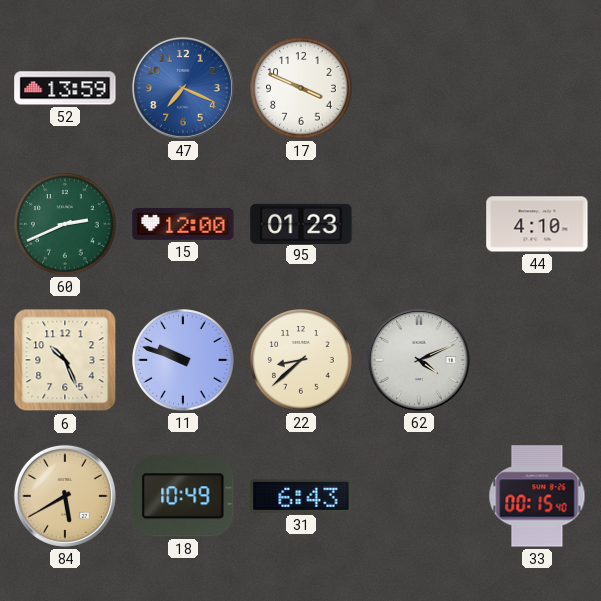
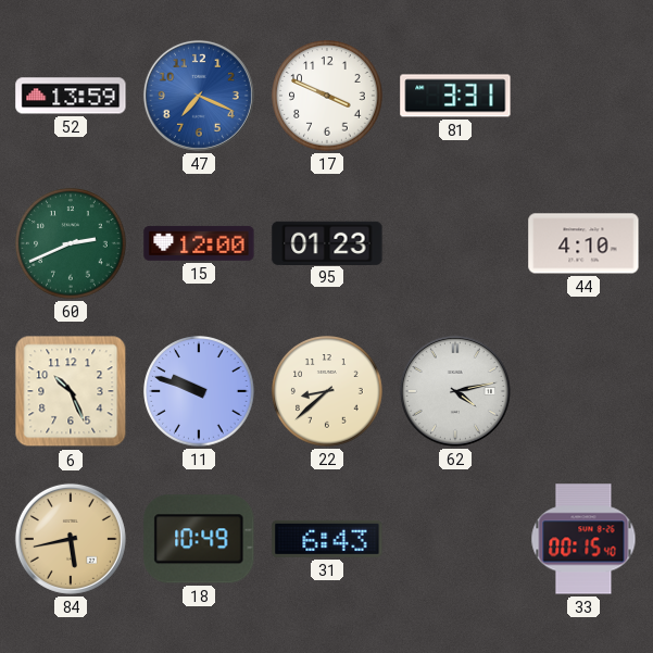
81: none -> 3:31 (455, 96)
62: 4:11 -> 4:13 (455, 391)
84: 5:40 -> 5:43 (71, 539)
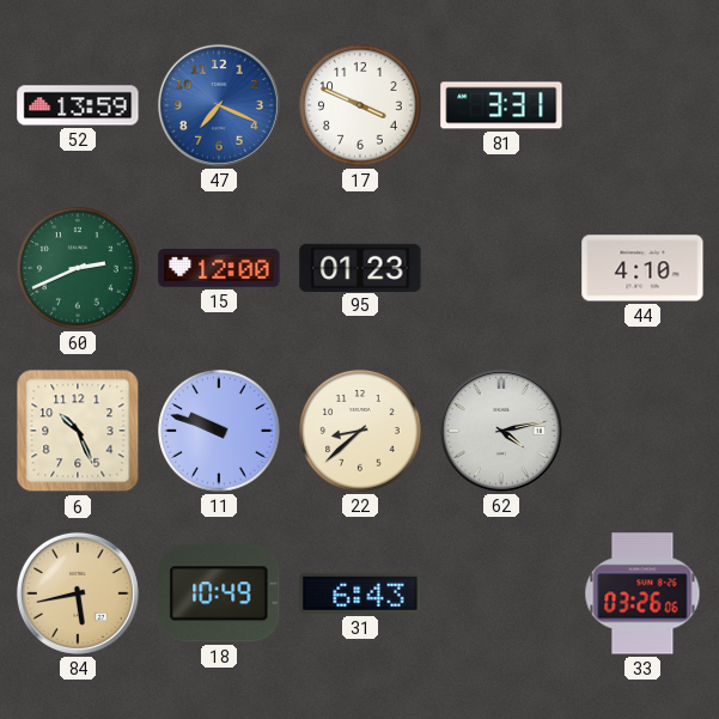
33: 00:15 -> 03:26 (642, 593)
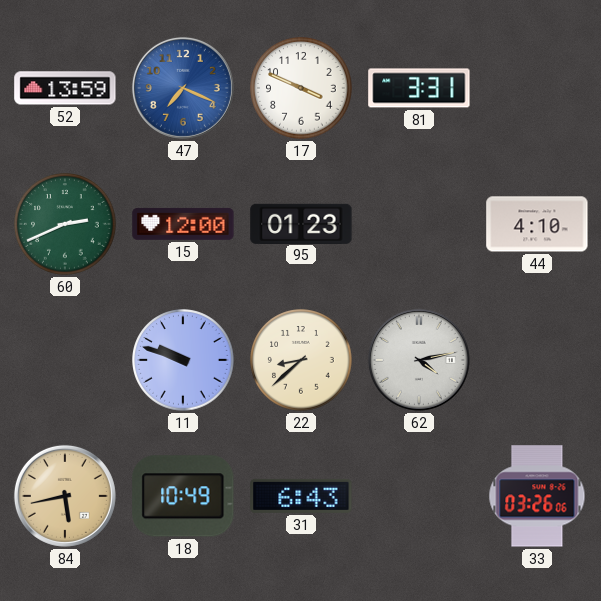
6: 10:26 -> none (78, 431)
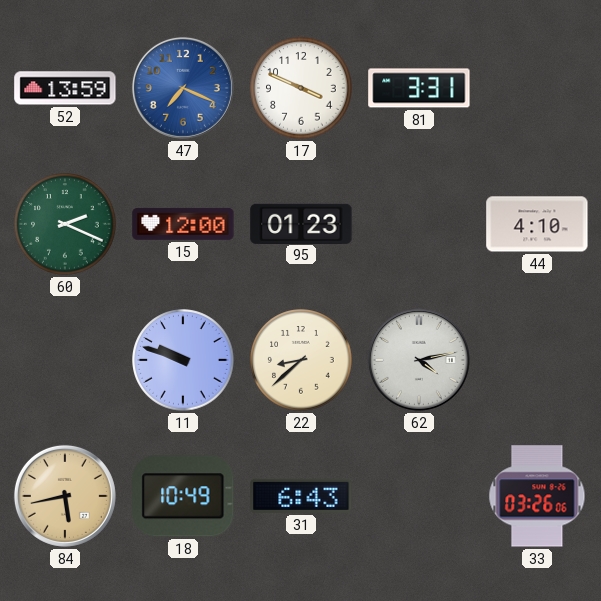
60: 2:41 -> 2:19 (65, 224)
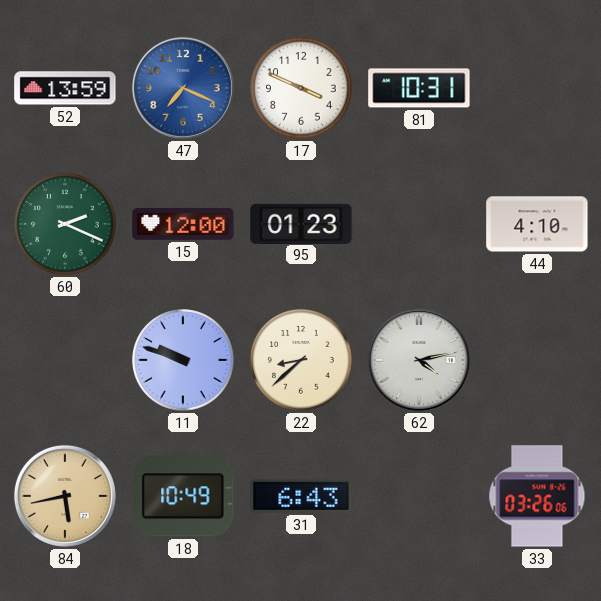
81: 3:31 -> 10:31 (419, 88)
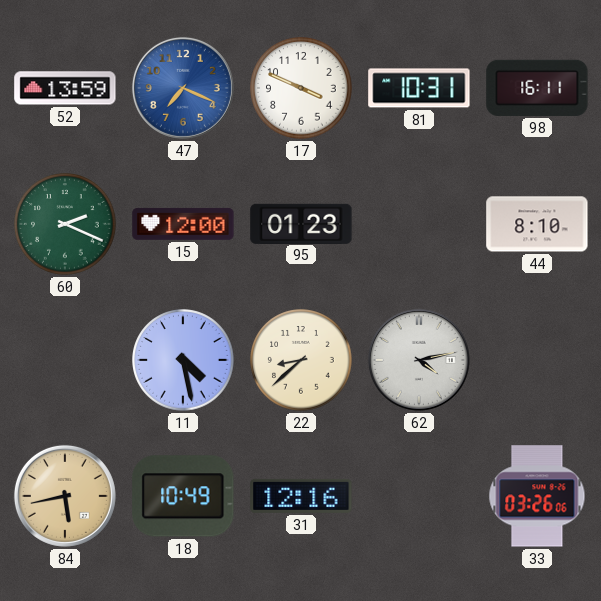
98: none -> 16:11 (537, 88)
44: 4:10 -> 8:10 (537, 224)
11: 9:48 -> 4:28 (183, 360)
31: 6:43 -> 12:16 (301, 496)
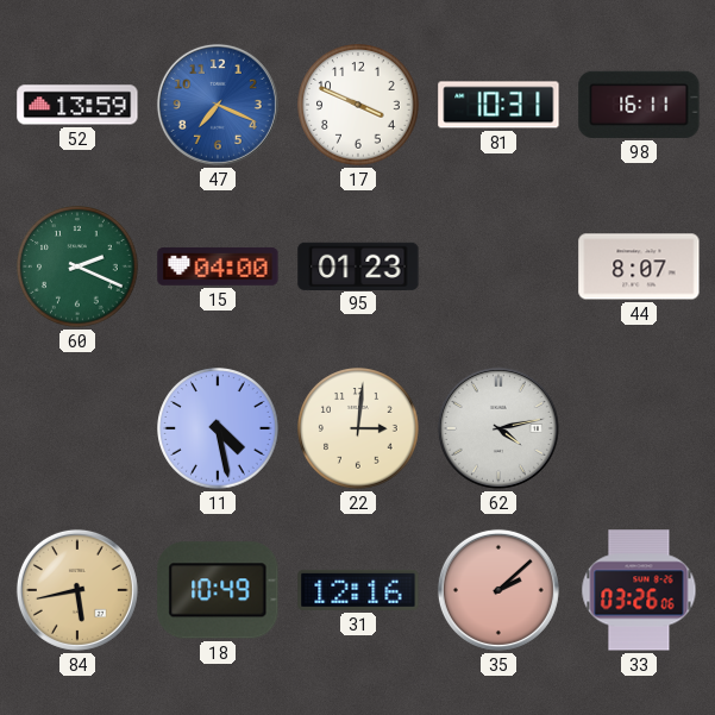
15: 12:00 -> 04:00 (218, 266)
44: 8:10 -> 8:07 (639, 266)
22: 8:38 -> 3:01 (358, 428)
35: none -> 2:08 (498, 590)
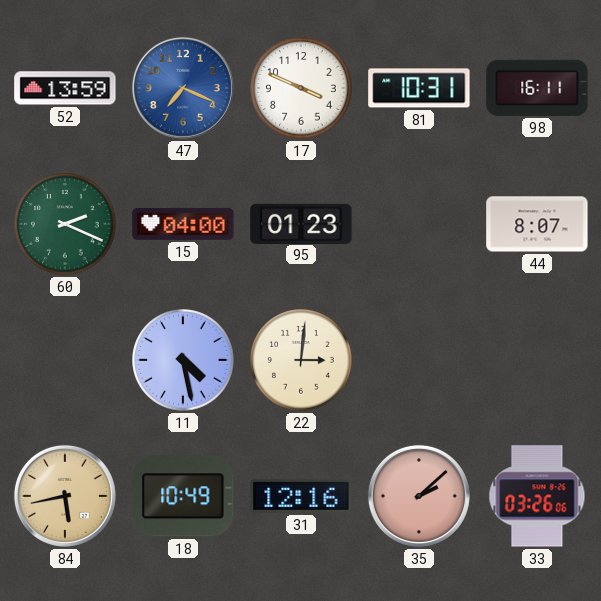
62: 4:13 -> none (498, 428)
